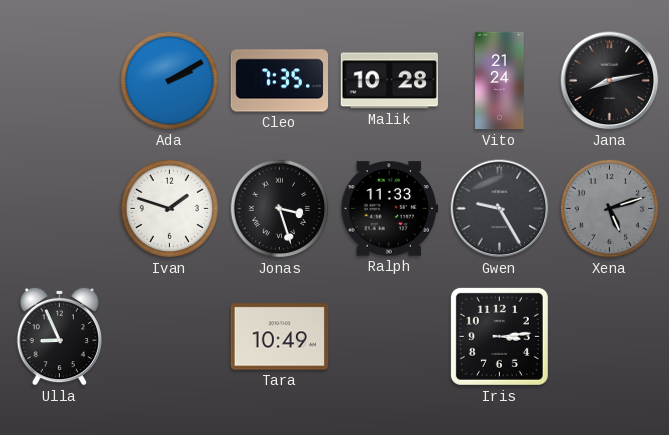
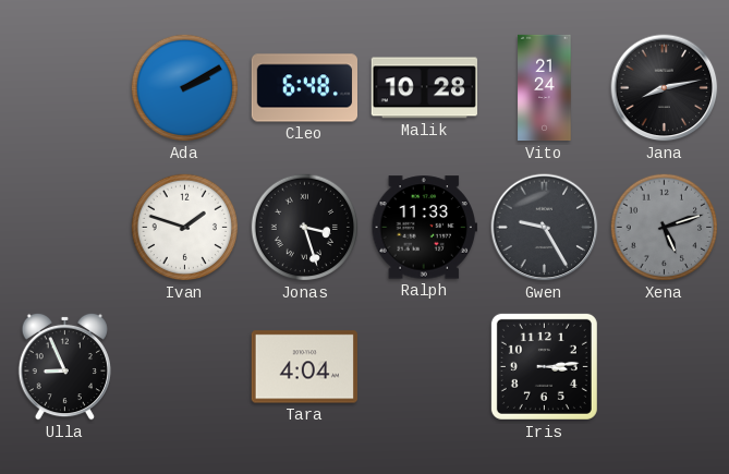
Cleo: 7:35 -> 6:48 (305, 88)
Tara: 10:49 -> 4:04 (304, 367)
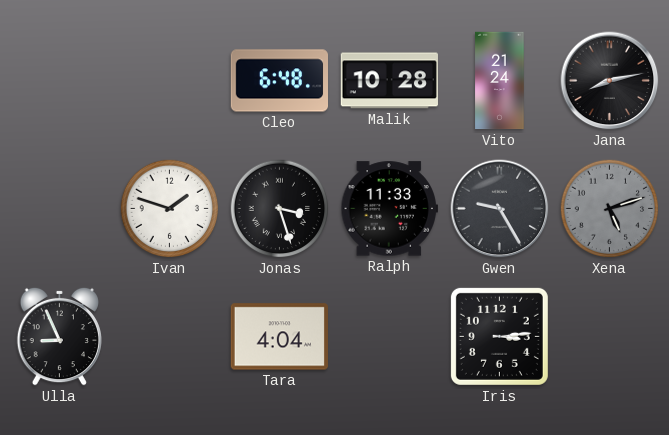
Ada: 2:10 -> none (185, 88)
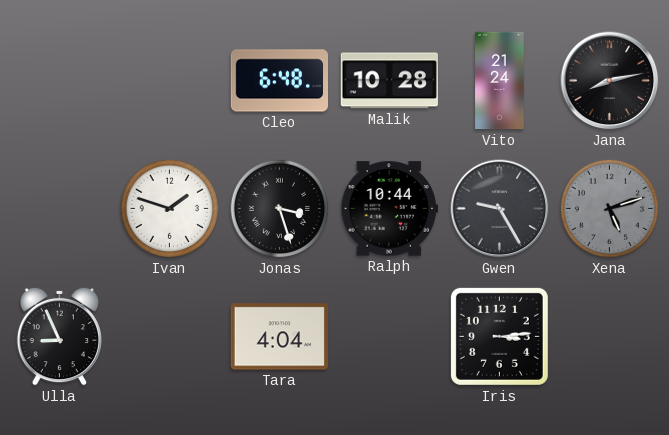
Ralph: 11:33 -> 10:44 (389, 209)
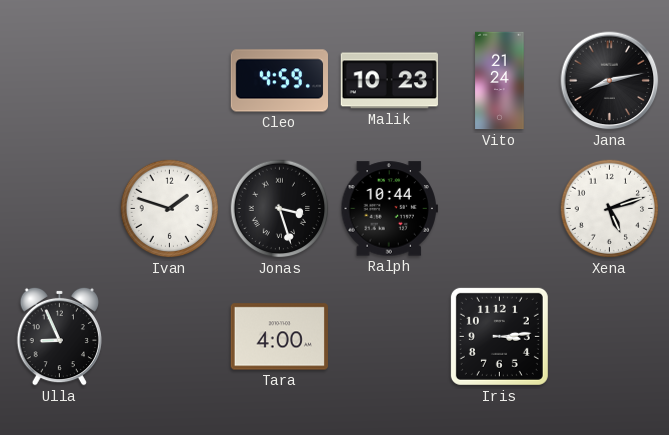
Cleo: 6:48 -> 4:59 (280, 81)
Malik: 10:28 -> 10:23 (389, 81)
Gwen: 9:25 -> none (500, 209)
Xena dial: grey -> white (610, 209)
Tara: 4:04 -> 4:00 (279, 337)
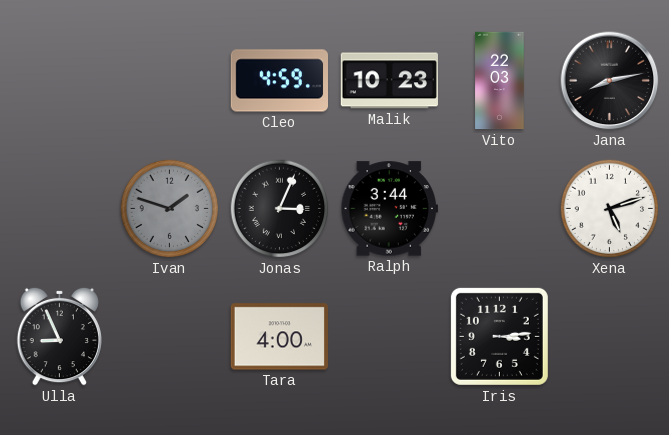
Vito: 21:24 -> 22:03 (500, 81)
Ivan dial: white -> grey (170, 209)
Jonas: 3:27 -> 3:04 (280, 209)
Ralph: 10:44 -> 3:44 (389, 209)
